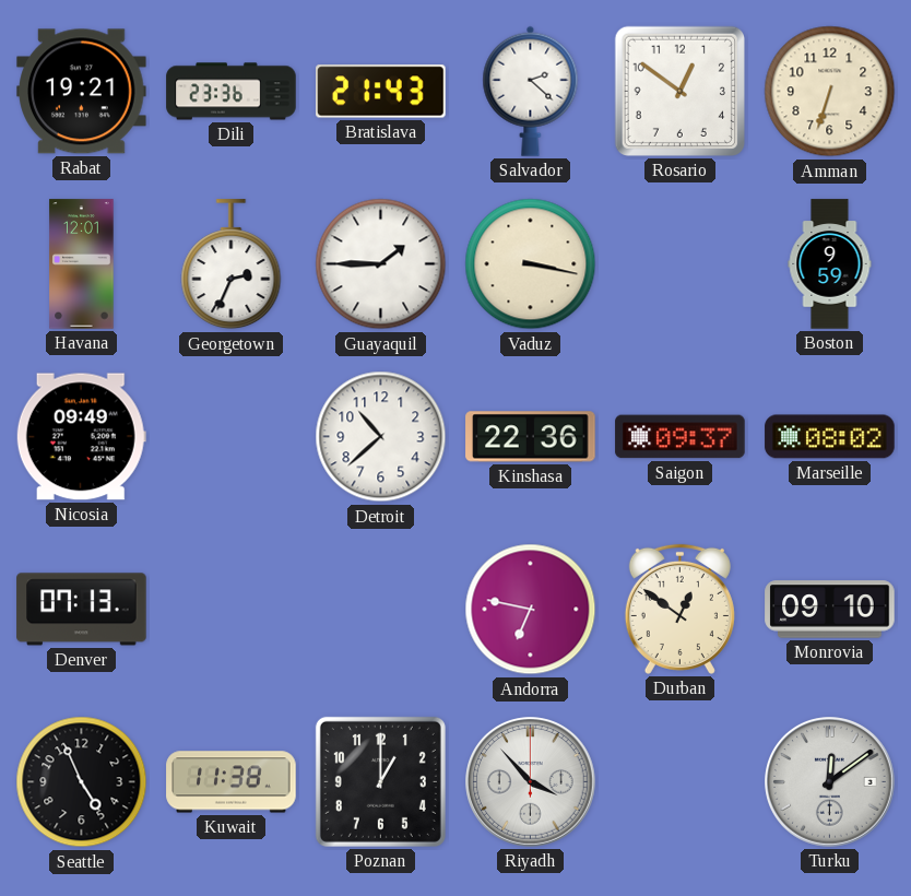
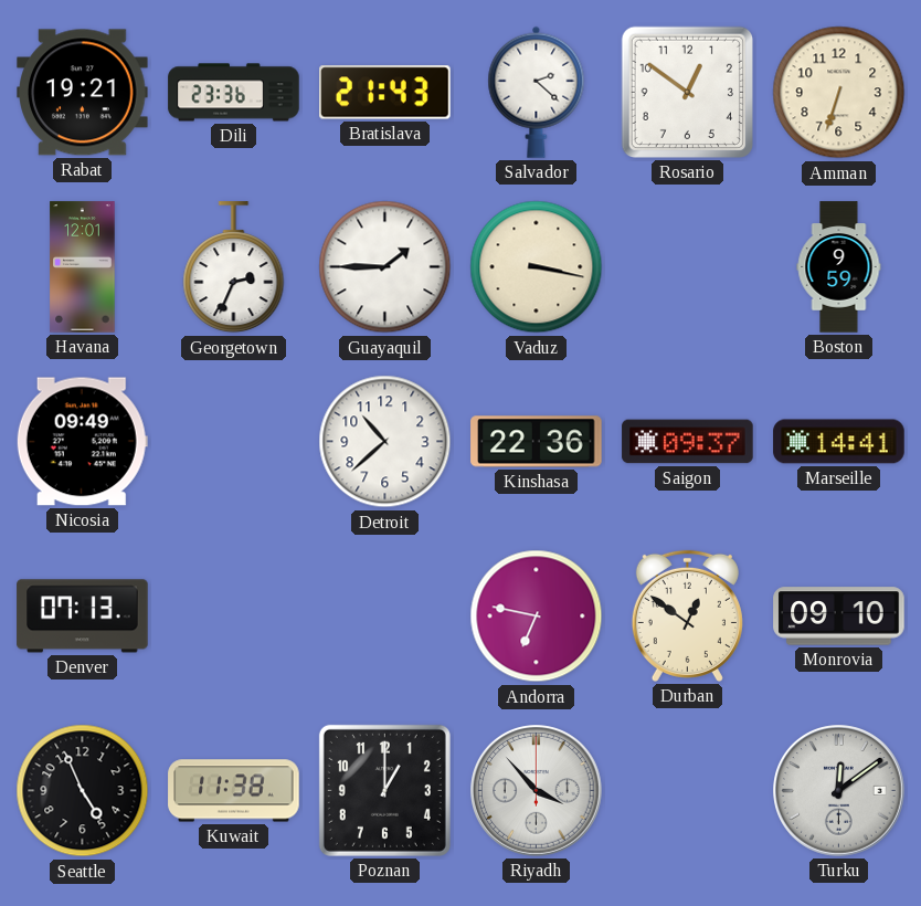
Marseille: 08:02 -> 14:41 (839, 442)
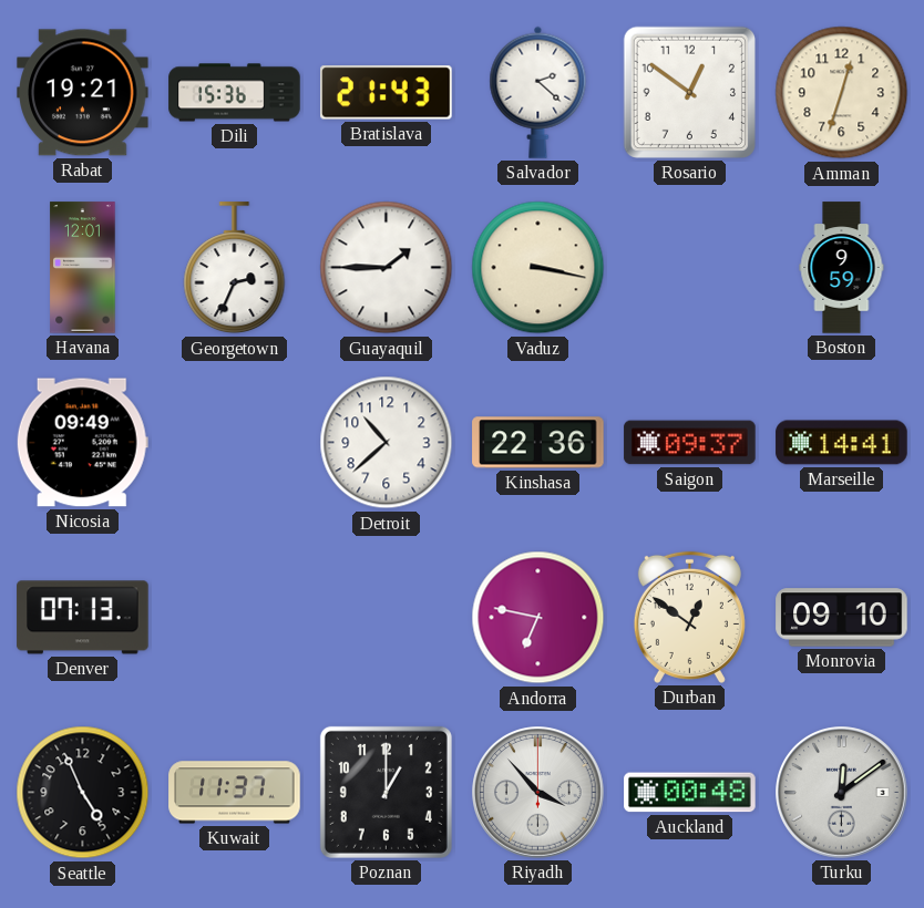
Dili: 23:36 -> 15:36 (235, 93)
Amman: 6:33 -> 12:33 (842, 93)
Kuwait: 11:38 -> 11:37 (235, 793)
Auckland: none -> 00:48 (690, 793)
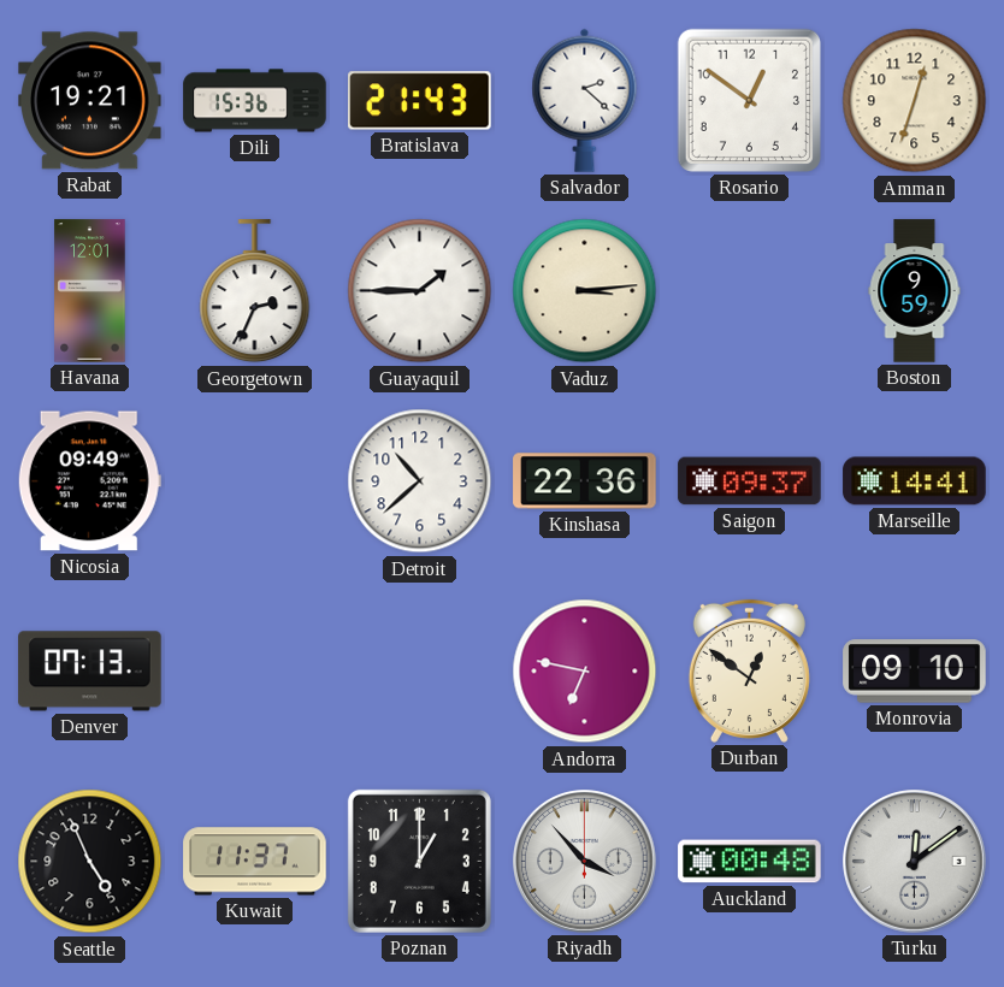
Vaduz: 3:17 -> 3:14 (585, 291)
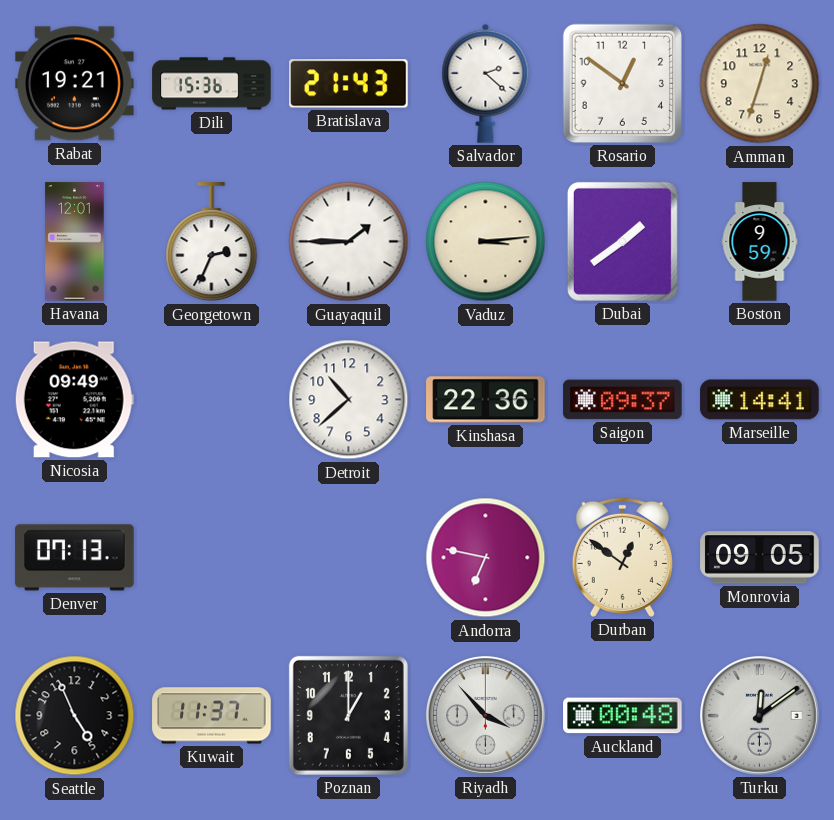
Dubai: none -> 1:39 (622, 241)
Monrovia: 09:10 -> 09:05 (760, 558)
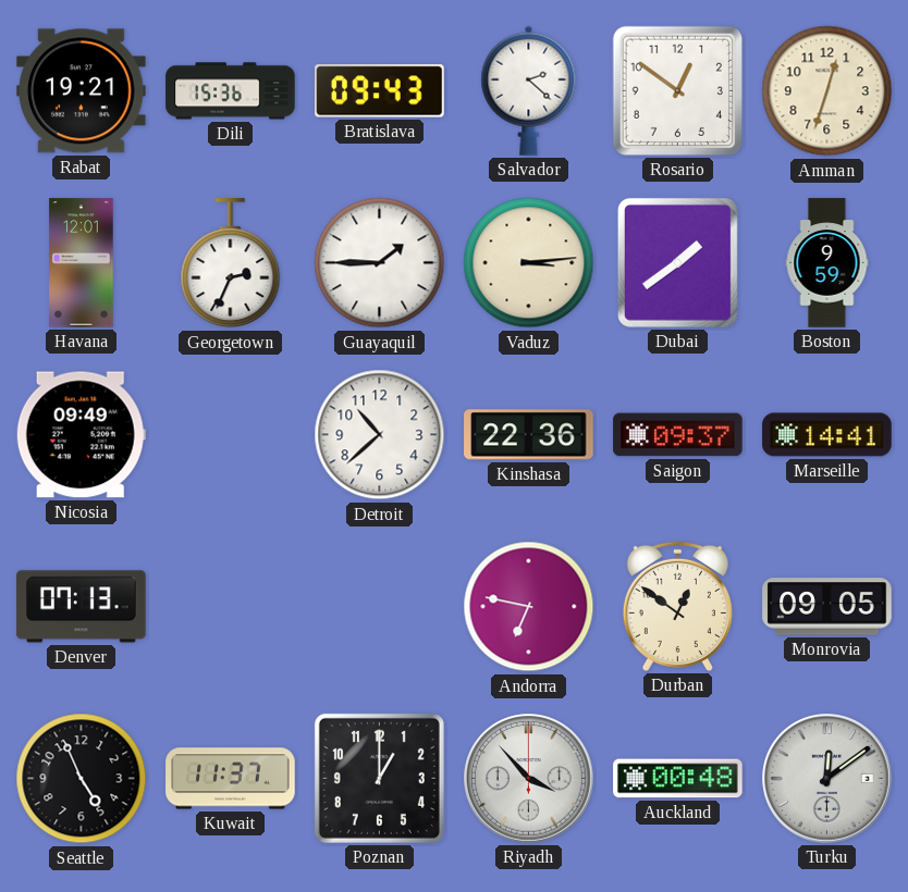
Bratislava: 21:43 -> 09:43 (380, 91)
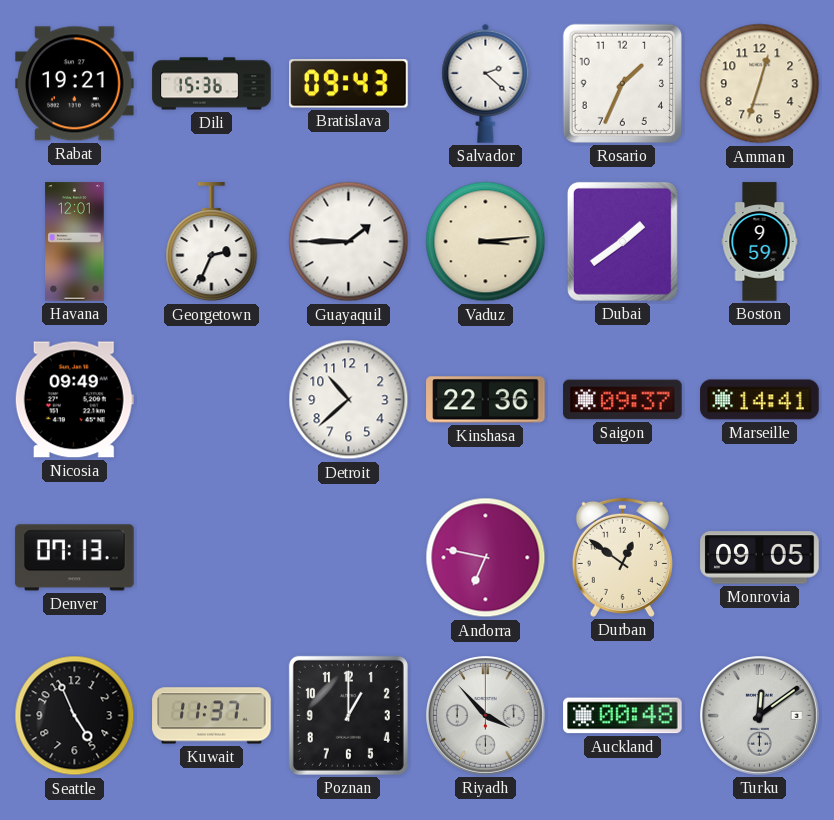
Rosario: 12:51 -> 1:34 (622, 83)
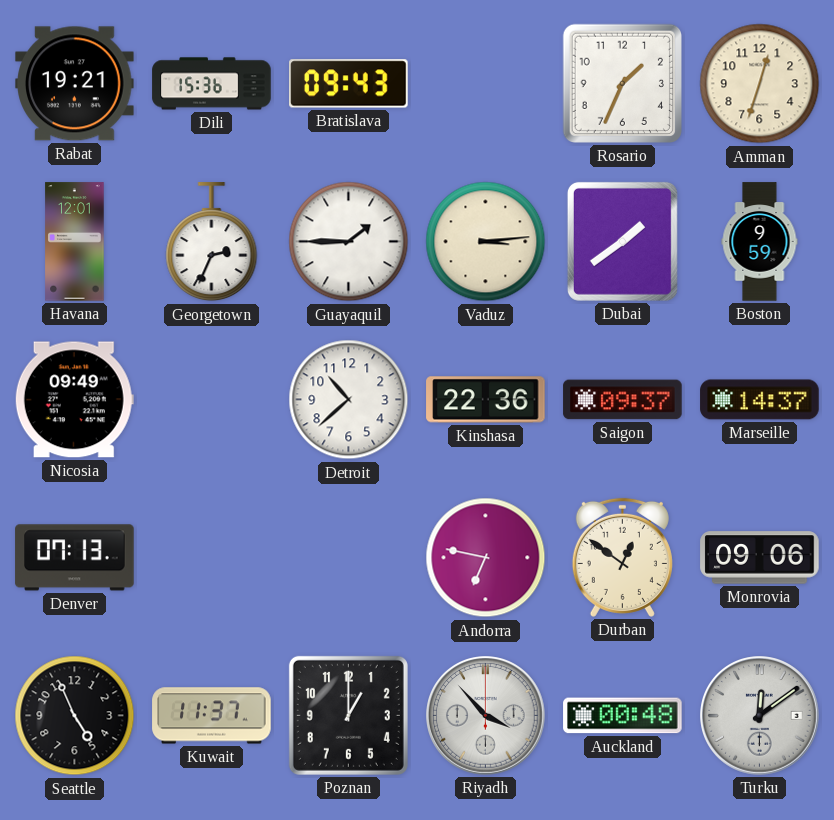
Salvador: 2:22 -> none (486, 83)
Marseille: 14:41 -> 14:37 (760, 400)
Monrovia: 09:05 -> 09:06 (760, 558)
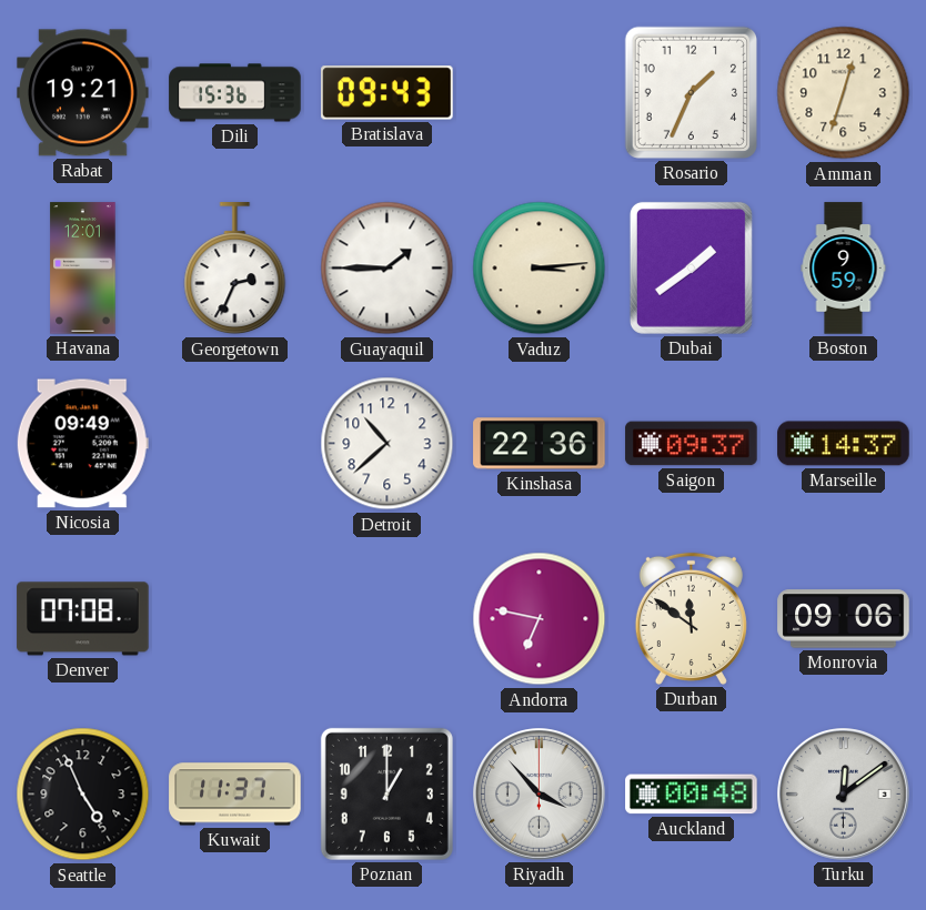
Denver: 07:13 -> 07:08 (83, 619)
Durban: 12:51 -> 11:51 (691, 618)
